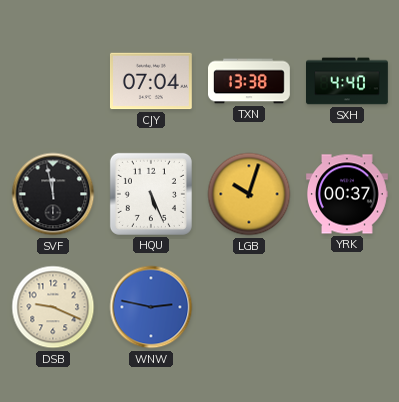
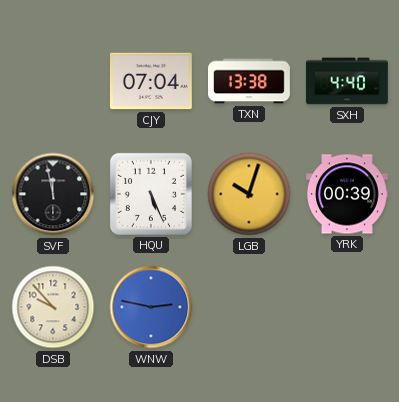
YRK: 00:37 -> 00:39 (348, 194)
DSB: 9:19 -> 9:53 (53, 307)
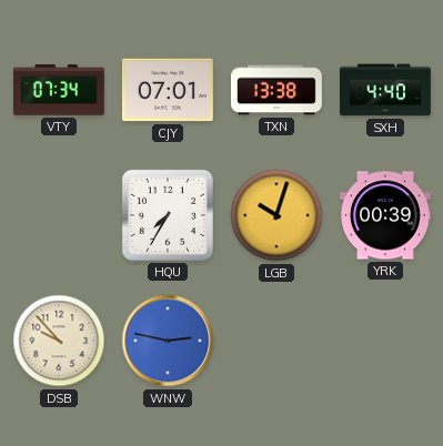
VTY: none -> 07:34 (60, 90)
CJY: 07:04 -> 07:01 (168, 90)
SVF: 11:58 -> none (53, 194)
HQU: 5:26 -> 7:35 (168, 215)
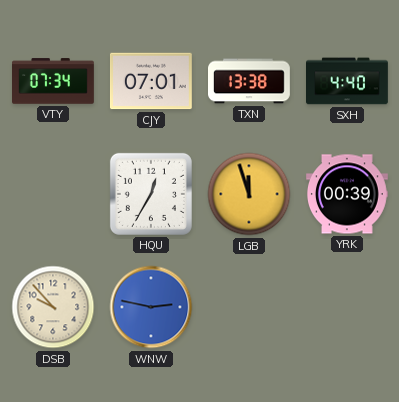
HQU: 7:35 -> 12:35 (151, 194)
LGB: 10:03 -> 11:57 (249, 194)
